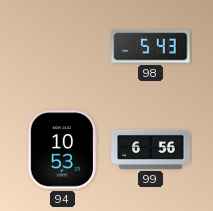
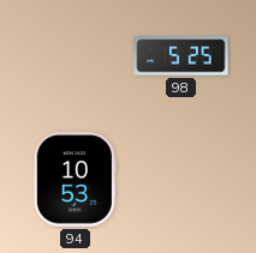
98: 5:43 -> 5:25 (181, 56)
99: 6:56 -> none (151, 149)
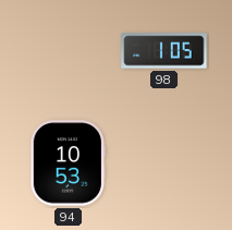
98: 5:25 -> 1:05 (164, 51)
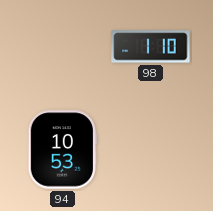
98: 1:05 -> 1:10 (151, 47)
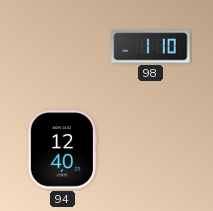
94: 10:53 -> 12:40 (62, 150)
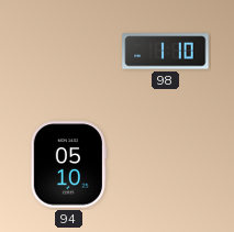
94: 12:40 -> 05:10 (68, 165)
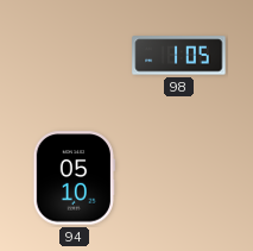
98: 1:10 -> 1:05 (179, 56)
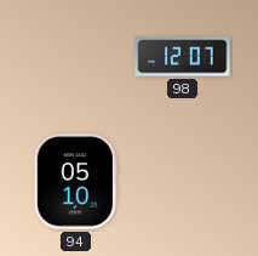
98: 1:05 -> 12:07 (183, 57)
